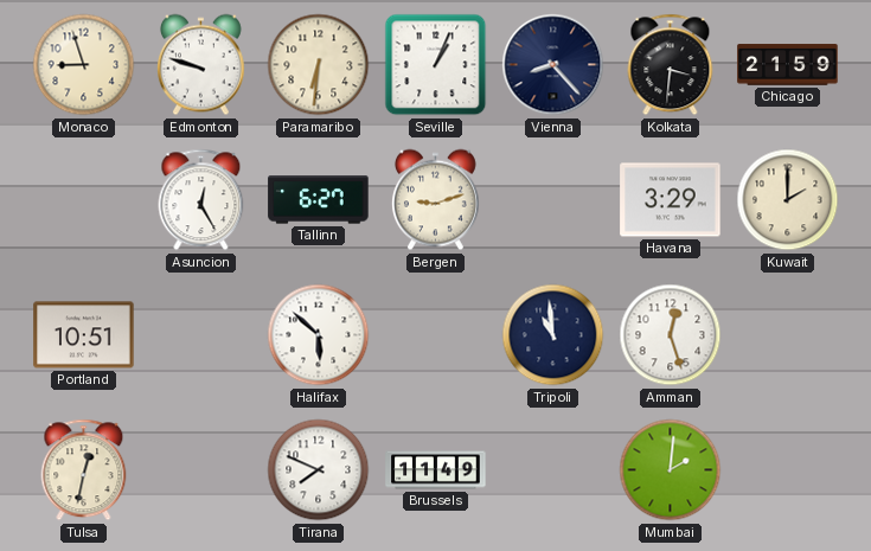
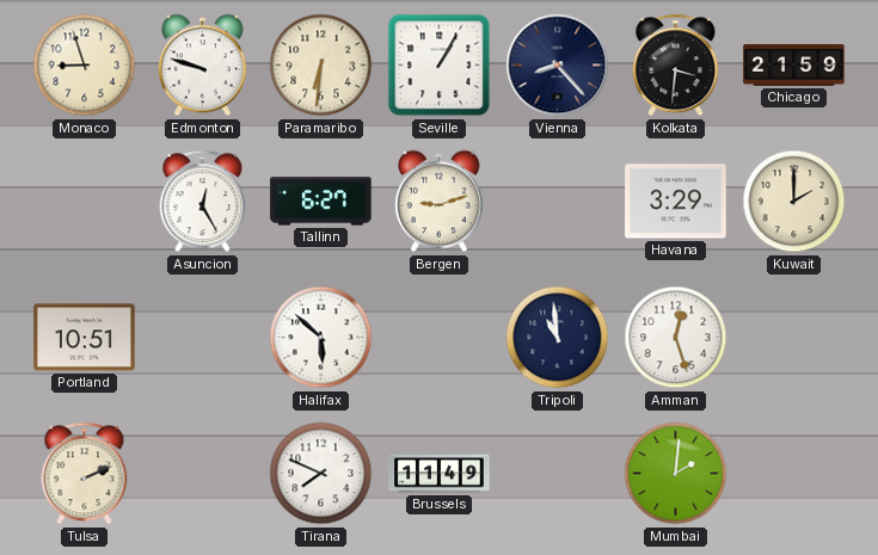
Seville: 1:04 -> 1:05 (440, 66)
Tulsa: 12:32 -> 2:11 (85, 474)
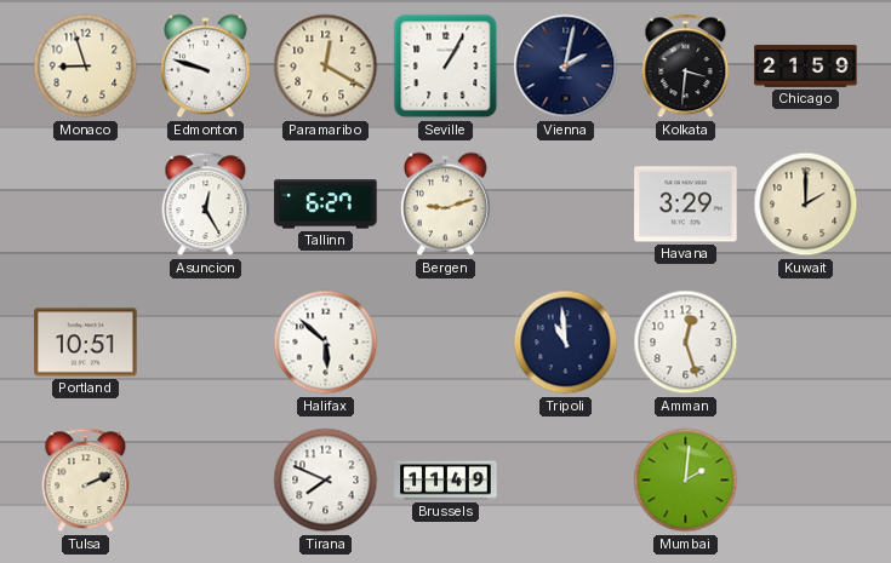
Paramaribo: 6:31 -> 12:20 (326, 67)
Vienna: 8:23 -> 2:02 (566, 67)
